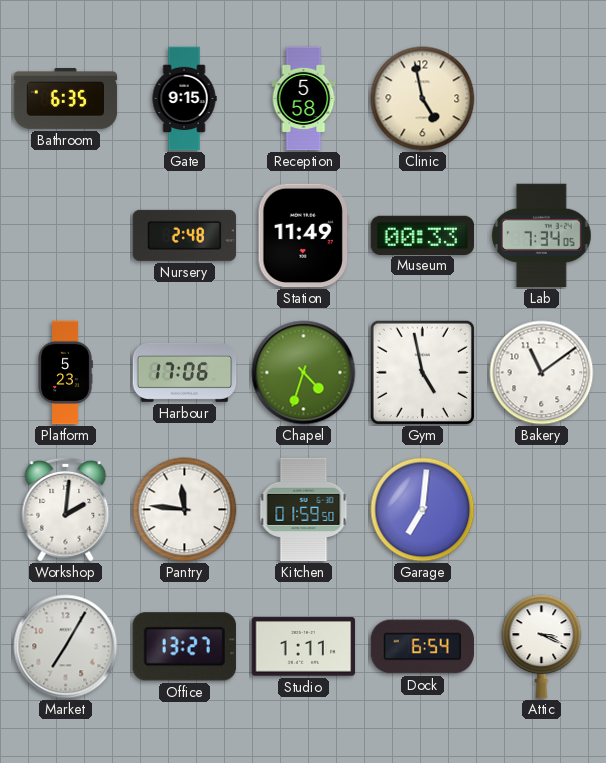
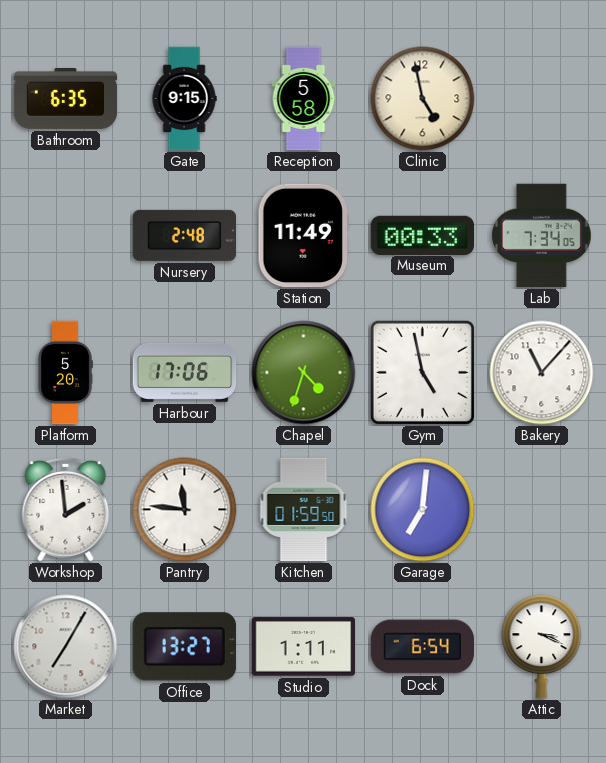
Platform: 5:23 -> 5:20 (65, 373)
Bakery: 11:09 -> 11:07 (542, 373)
Workshop: 2:01 -> 1:59 (66, 509)
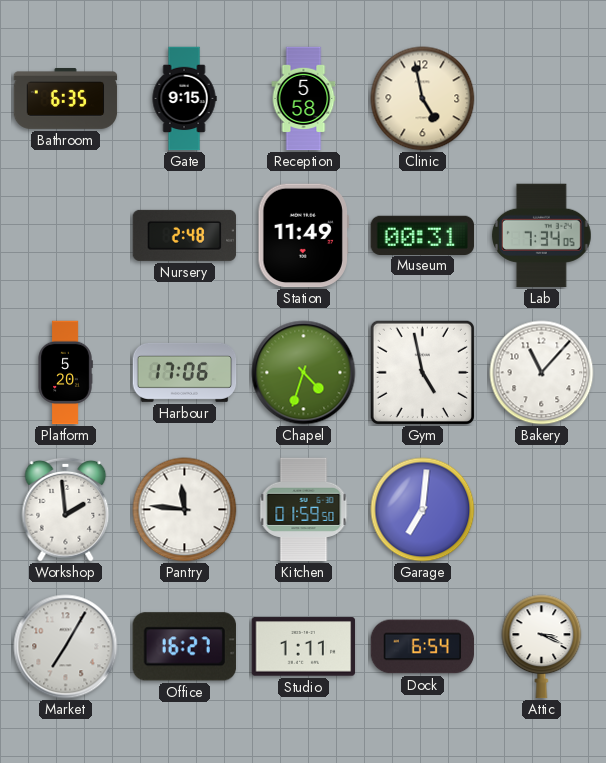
Museum: 00:33 -> 00:31 (423, 235)
Office: 13:27 -> 16:27 (184, 647)
